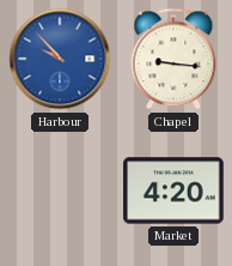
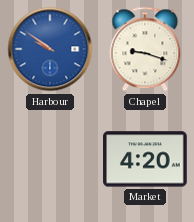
Harbour: 9:53 -> 9:51 (50, 49)
Chapel: 9:16 -> 9:18 (145, 49)
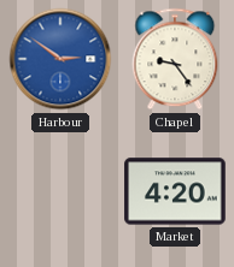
Harbour: 9:51 -> 2:51 (60, 59)
Chapel: 9:18 -> 9:24 (175, 59)
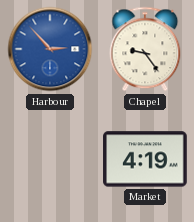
Harbour: 2:51 -> 2:53 (50, 49)
Market: 4:20 -> 4:19 (145, 159)
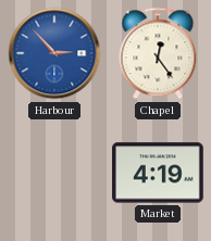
Chapel: 9:24 -> 12:24 (158, 53)
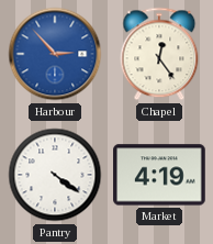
Pantry: none -> 4:21 (55, 175)
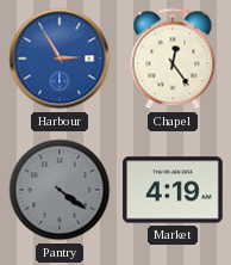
Harbour: 2:53 -> 2:55 (60, 58)
Pantry dial: white -> grey (60, 190)
